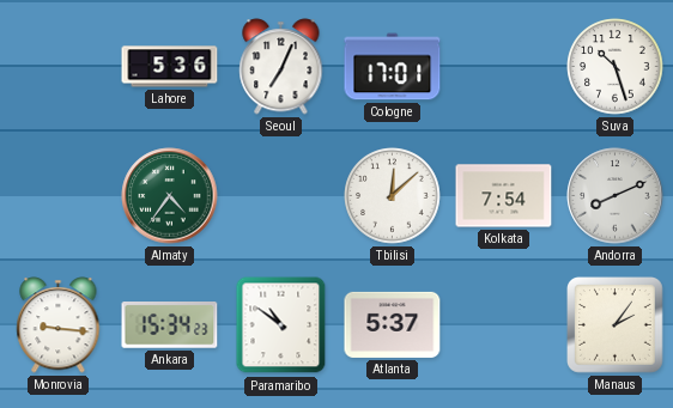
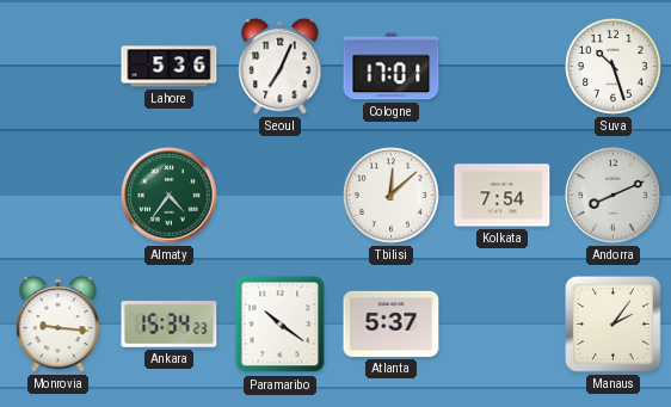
Paramaribo: 10:51 -> 10:21 (281, 325)
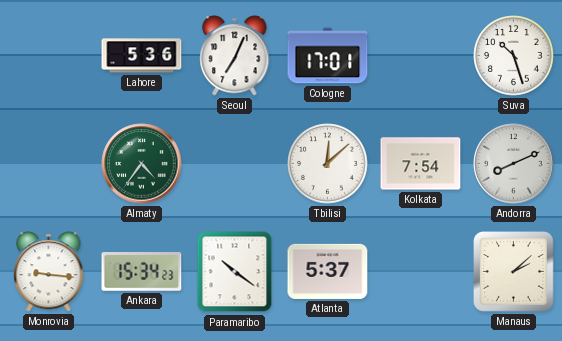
Manaus: 2:06 -> 2:08 (514, 272)
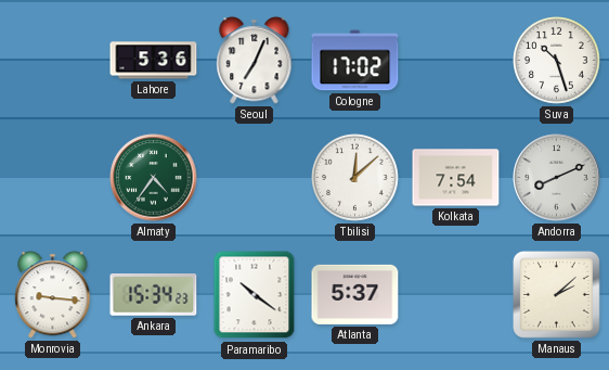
Cologne: 17:01 -> 17:02 (355, 61)
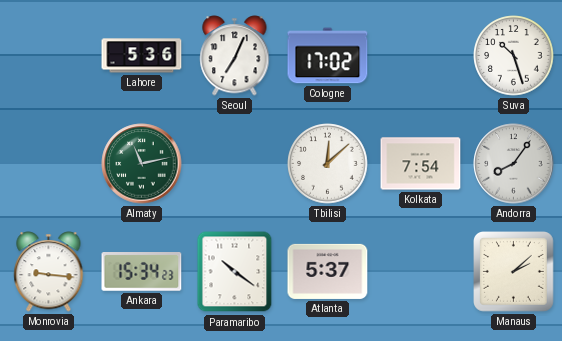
Almaty: 4:36 -> 11:13 (142, 164)
Andorra: 8:11 -> 8:06 (514, 164)
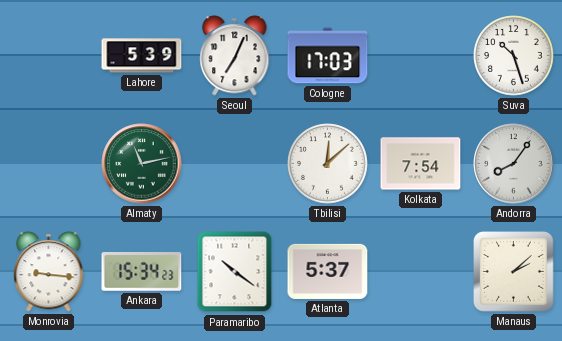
Lahore: 5:36 -> 5:39 (142, 56)
Cologne: 17:02 -> 17:03 (328, 56)
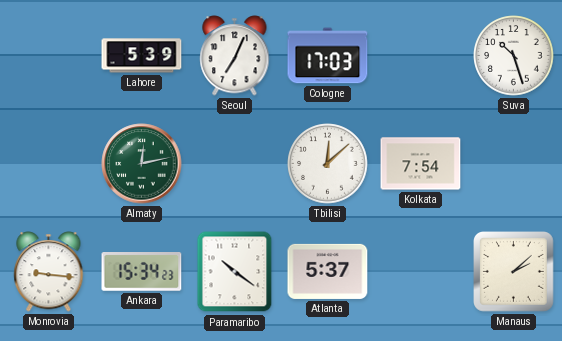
Almaty: 11:13 -> 12:13 (142, 164)
Andorra: 8:06 -> none (514, 164)
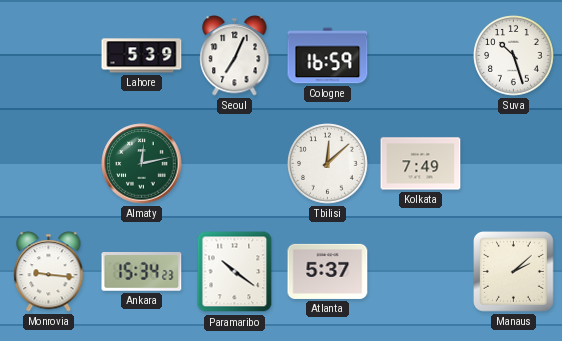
Cologne: 17:03 -> 16:59 (328, 56)
Kolkata: 7:54 -> 7:49 (421, 164)
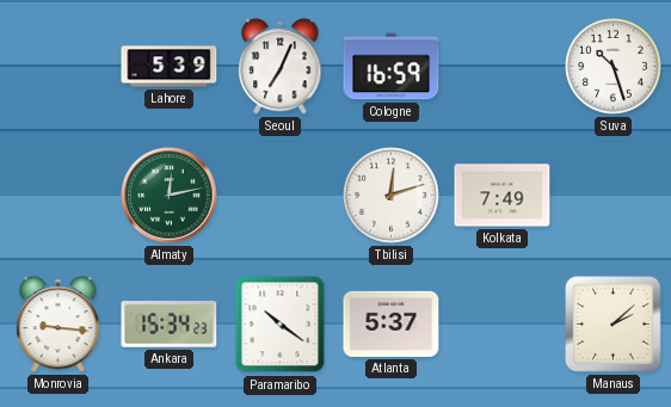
Tbilisi: 12:08 -> 12:12 (392, 196)
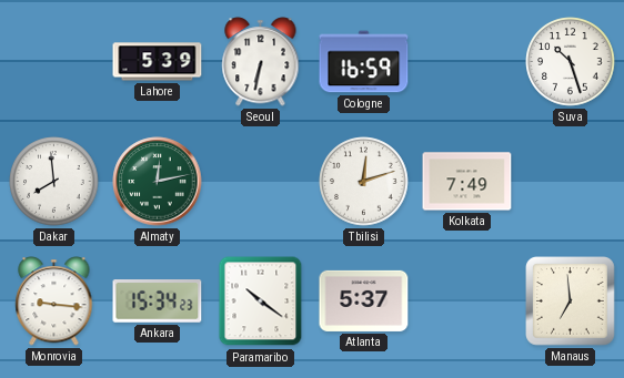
Seoul: 7:04 -> 6:32 (261, 62)
Dakar: none -> 7:59 (54, 182)
Manaus: 2:08 -> 6:59 (571, 302)
